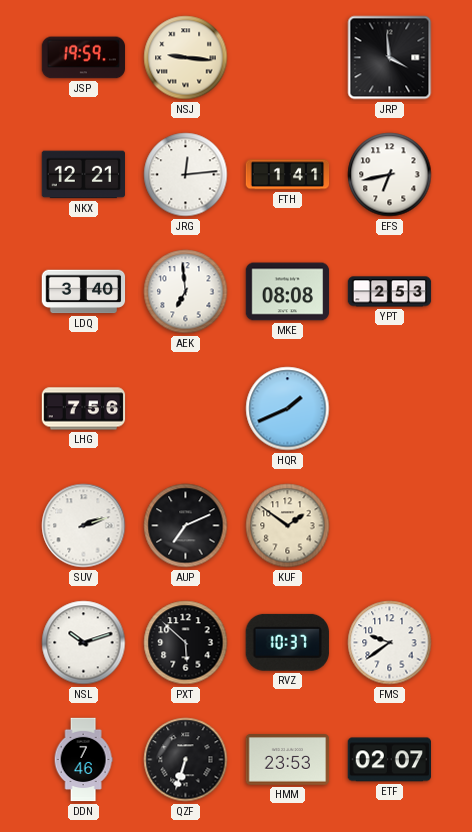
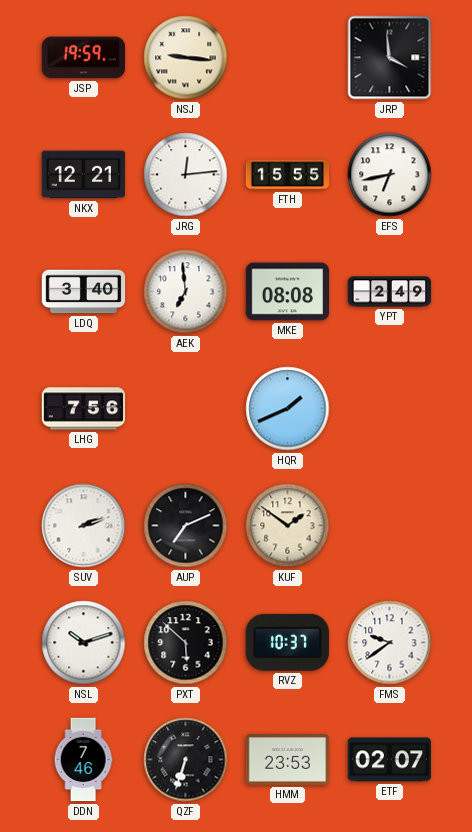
FTH: 1:41 -> 15:55 (288, 175)
YPT: 2:53 -> 2:49 (390, 292)
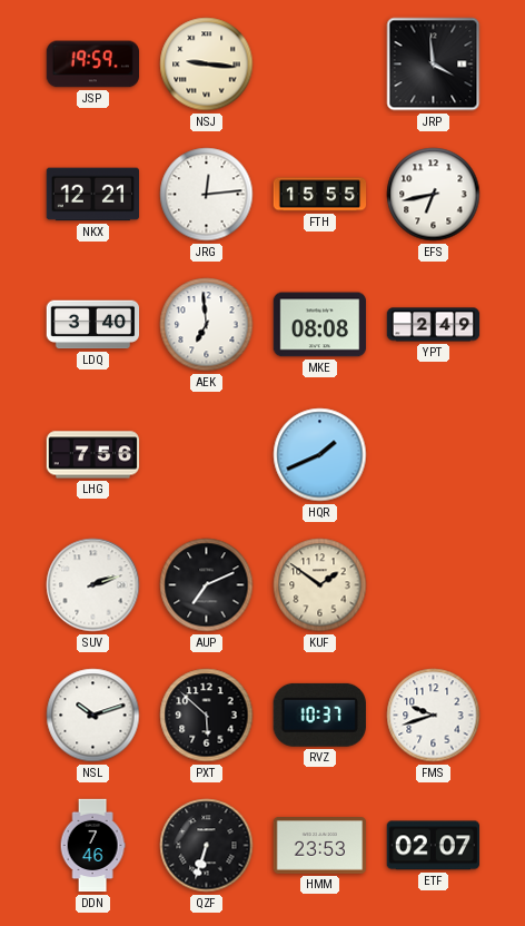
FMS: 9:39 -> 9:42 (434, 716)
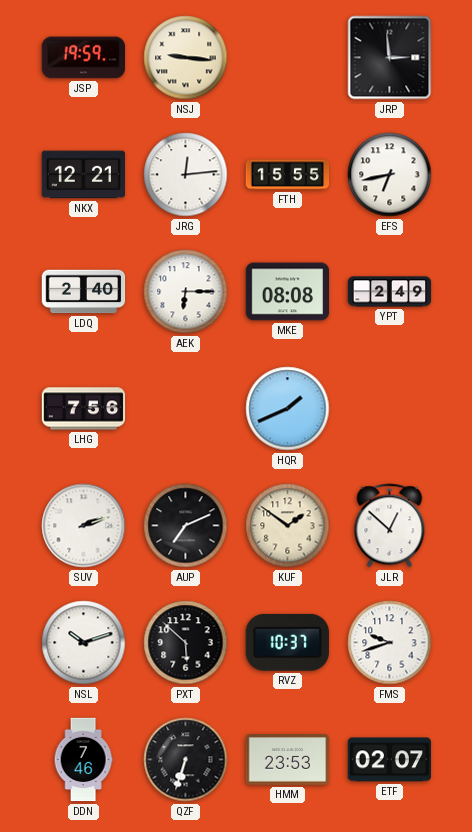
JRP: 3:59 -> 2:59 (390, 58)
LDQ: 3:40 -> 2:40 (84, 292)
AEK: 6:59 -> 6:15 (186, 292)
JLR: none -> 12:52 (390, 526)
